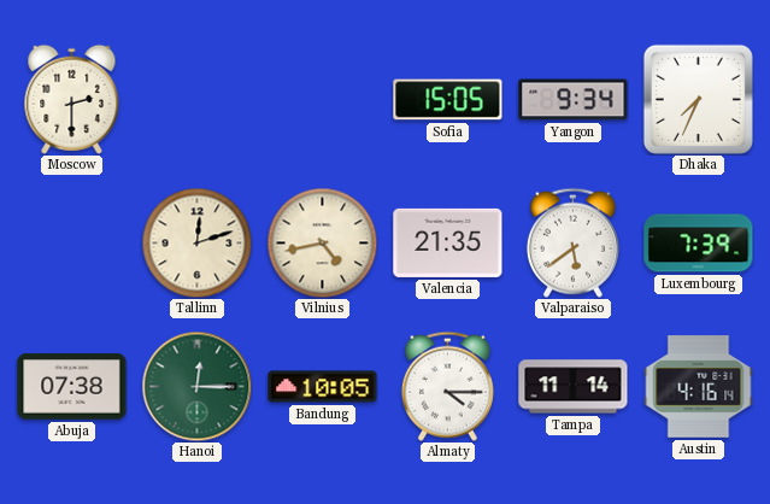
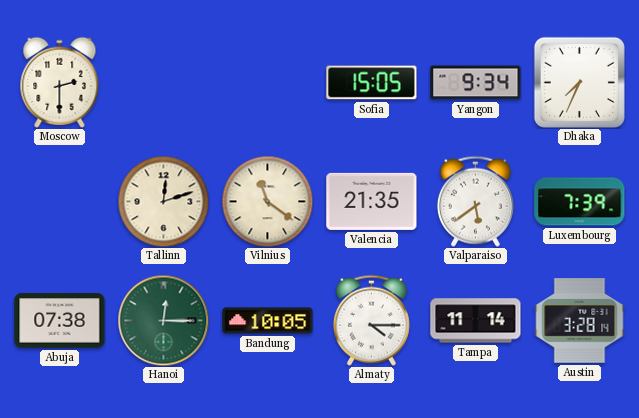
Vilnius: 4:43 -> 11:21 (267, 201)
Austin: 4:16 -> 3:28 (580, 321)
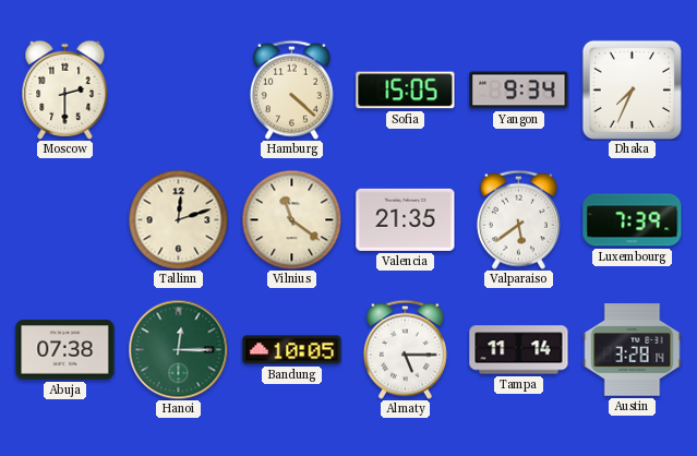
Hamburg: none -> 4:22 (291, 89)
Almaty: 4:15 -> 5:15 (405, 349)
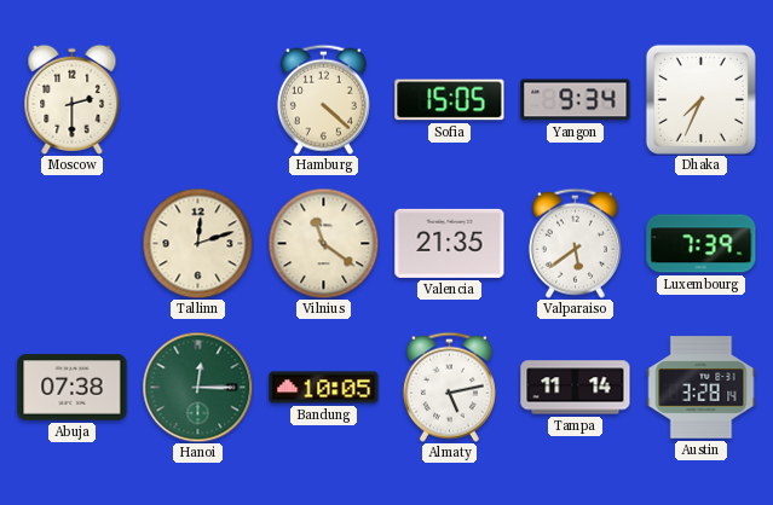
Almaty: 5:15 -> 5:13 (449, 387)
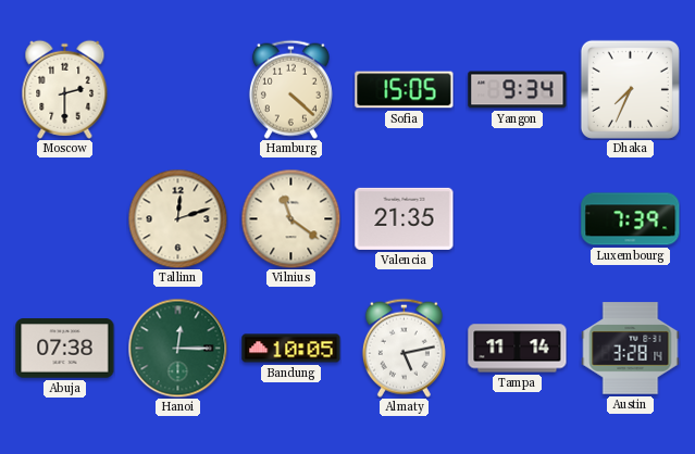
Valparaiso: 5:39 -> none (575, 243)
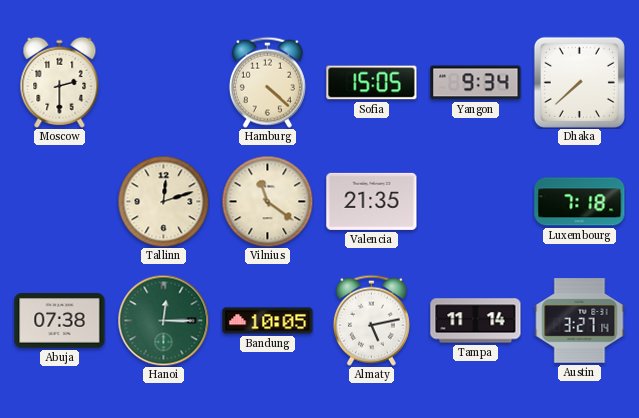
Dhaka: 7:34 -> 7:38 (579, 82)
Luxembourg: 7:39 -> 7:18 (580, 202)
Austin: 3:28 -> 3:27 (580, 321)
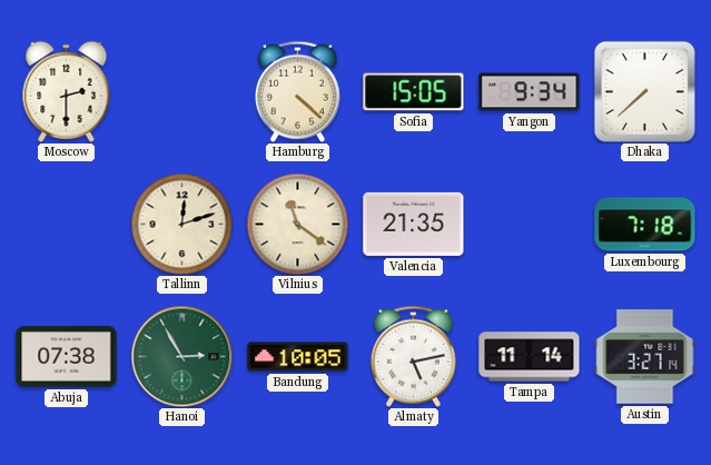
Hanoi: 12:15 -> 2:55 (181, 356)
